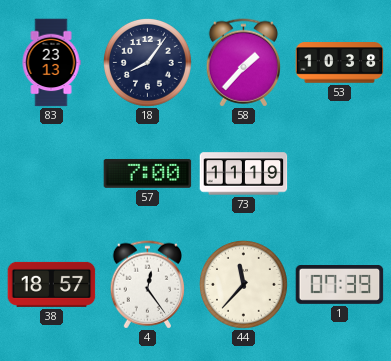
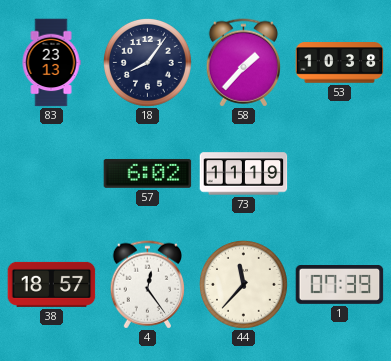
57: 7:00 -> 6:02 (148, 173)
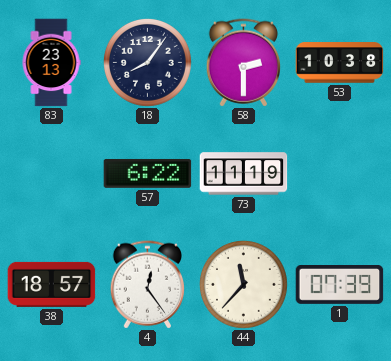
58: 1:37 -> 2:30 (243, 63)
57: 6:02 -> 6:22 (148, 173)
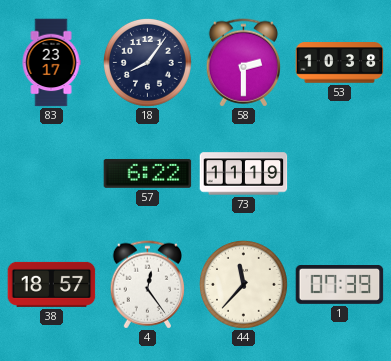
83: 23:13 -> 23:17 (51, 63)
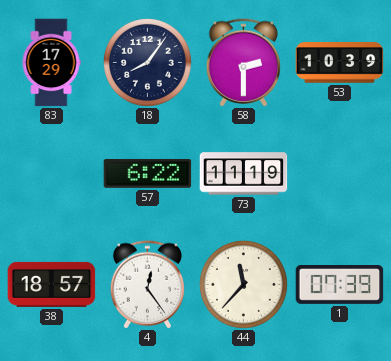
83: 23:17 -> 17:29 (51, 63)
53: 10:38 -> 10:39 (340, 63)
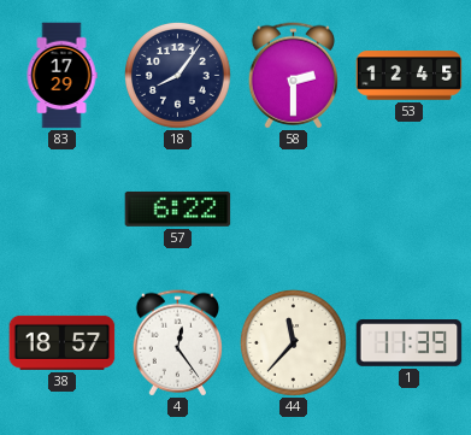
53: 10:39 -> 12:45 (410, 76)
73: 11:19 -> none (244, 174)
1: 07:39 -> 11:39 (410, 343)
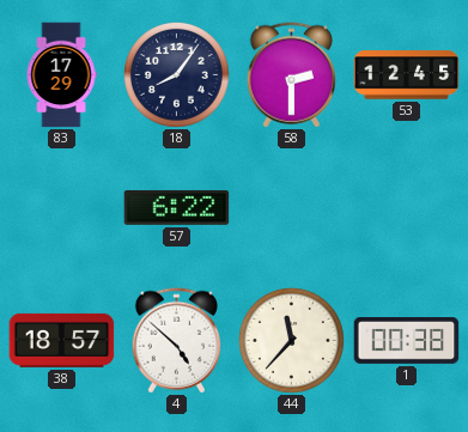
4: 12:24 -> 4:52 (176, 341)
1: 11:39 -> 00:38 (407, 341)
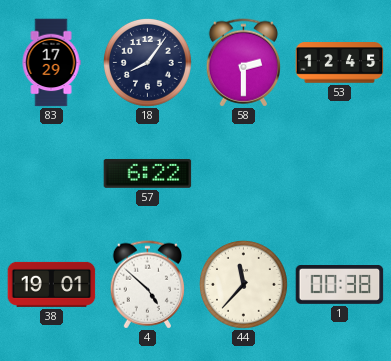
38: 18:57 -> 19:01 (52, 284)
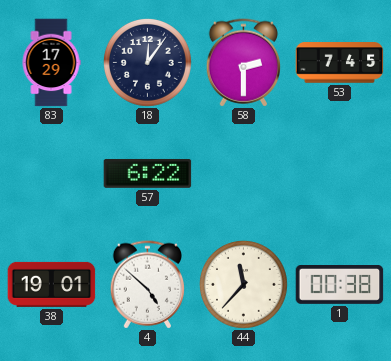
18: 8:06 -> 12:06 (147, 62)
53: 12:45 -> 7:45 (340, 63)
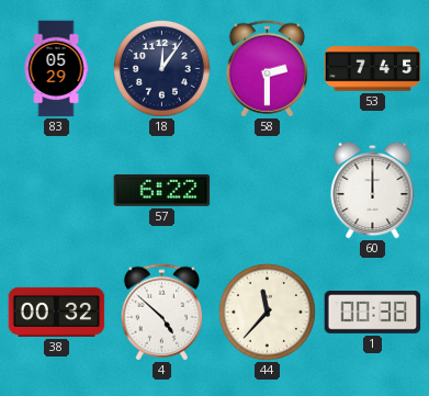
83: 17:29 -> 05:29 (56, 69)
60: none -> 12:00 (373, 190)
38: 19:01 -> 00:32 (57, 312)
